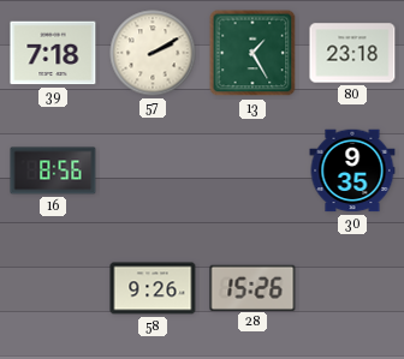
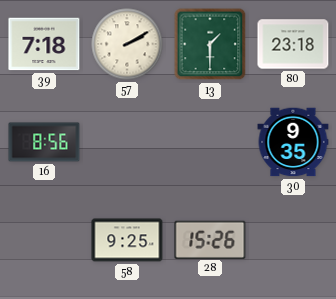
13: 1:25 -> 1:30 (210, 44)
58: 9:26 -> 9:25 (127, 240)
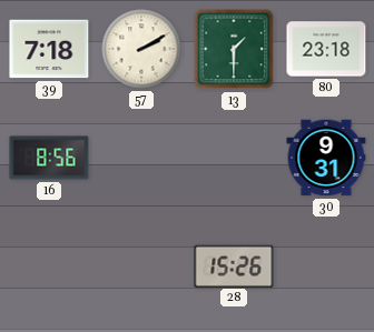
30: 9:35 -> 9:31 (326, 158)
58: 9:25 -> none (127, 240)
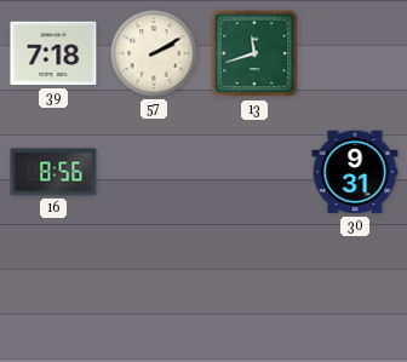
13: 1:30 -> 11:42 (254, 53)
80: 23:18 -> none (326, 49)
28: 15:26 -> none (234, 265)
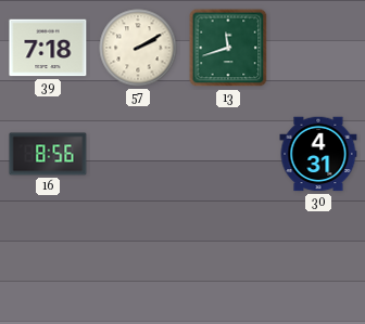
30: 9:31 -> 4:31 (318, 154)
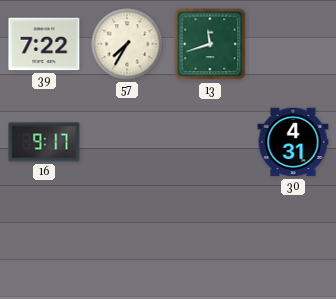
39: 7:18 -> 7:22 (44, 44)
57: 2:10 -> 7:35 (127, 44)
16: 8:56 -> 9:17 (44, 142)
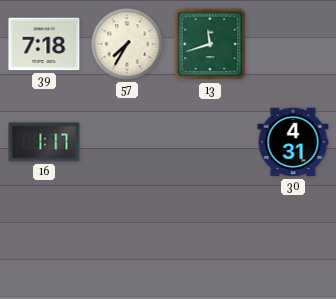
39: 7:22 -> 7:18 (44, 44)
16: 9:17 -> 1:17 (44, 142)
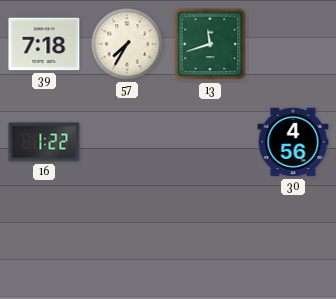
16: 1:17 -> 1:22 (44, 142)
30: 4:31 -> 4:56 (293, 142)
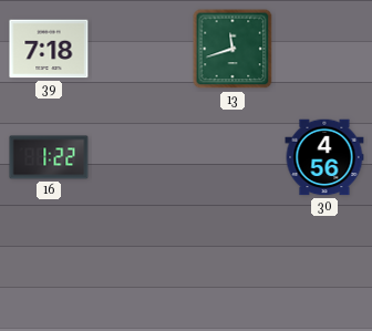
57: 7:35 -> none (127, 44)
